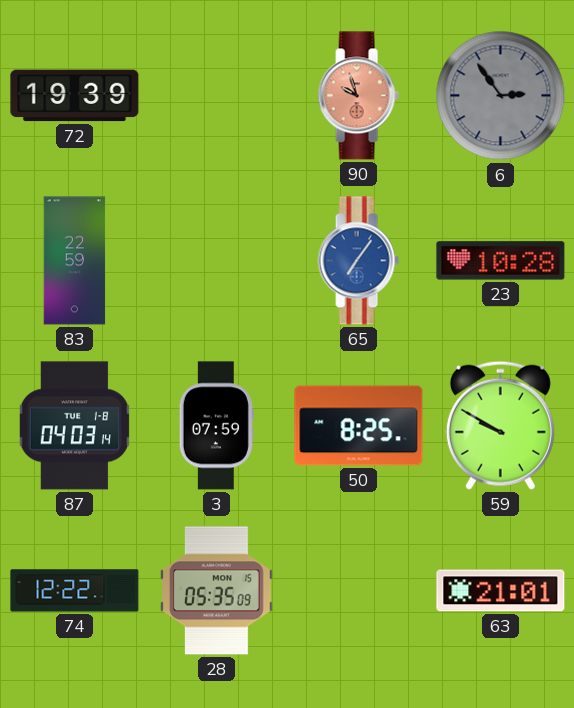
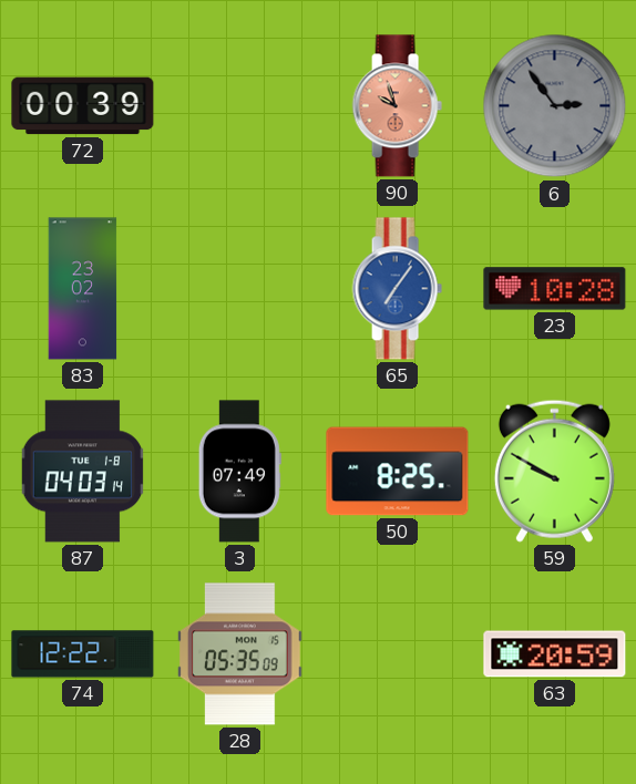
72: 19:39 -> 00:39 (83, 106)
83: 22:59 -> 23:02 (83, 289)
3: 07:59 -> 07:49 (239, 472)
63: 21:01 -> 20:59 (555, 654)
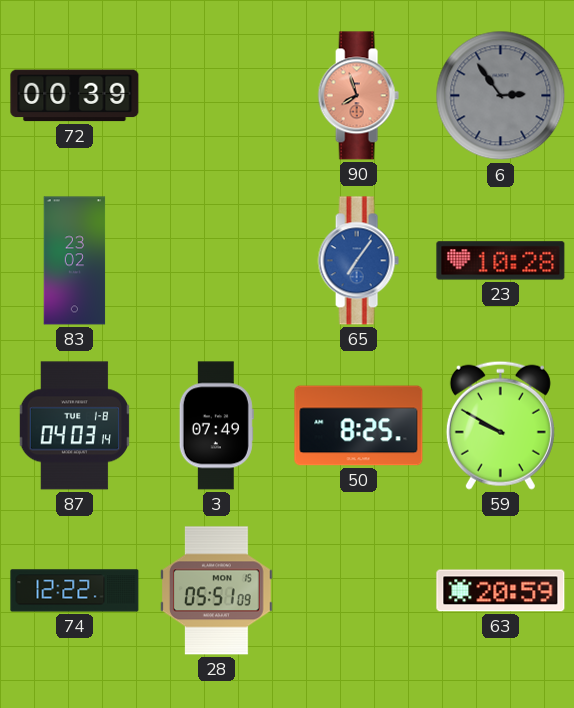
90: 9:57 -> 7:57 (358, 96)
28: 05:35 -> 05:51 (217, 591)
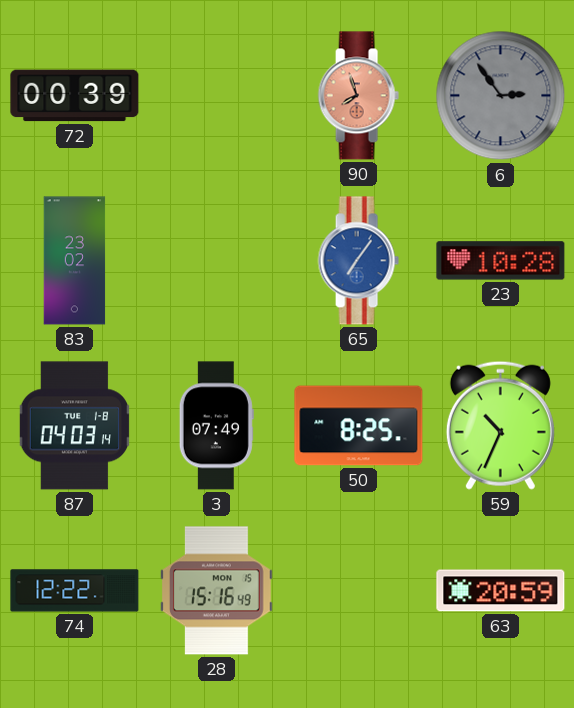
59: 9:50 -> 10:34 (500, 425)
28: 05:51 -> 15:16 (217, 591)
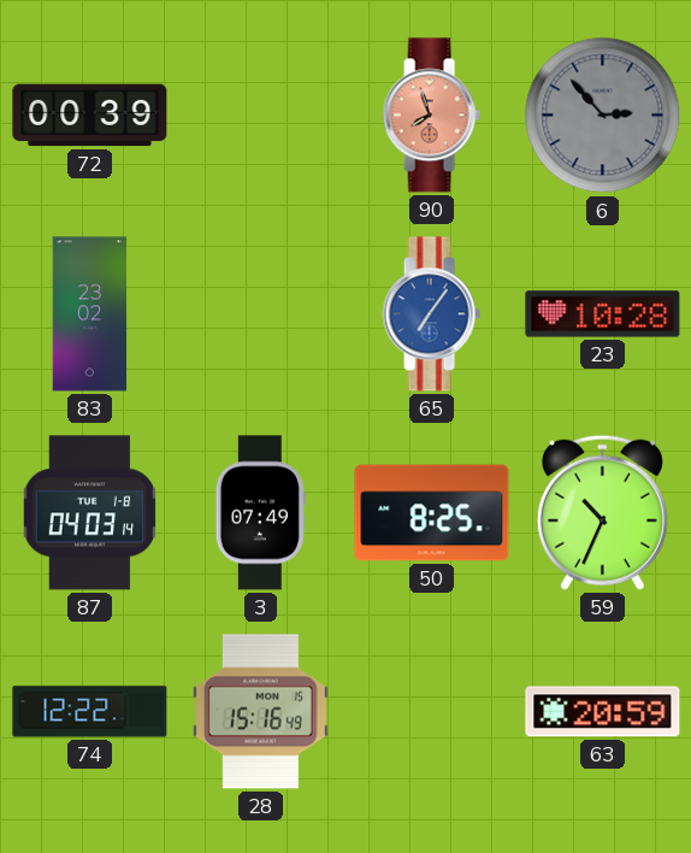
6: 2:54 -> 2:53 (603, 116)
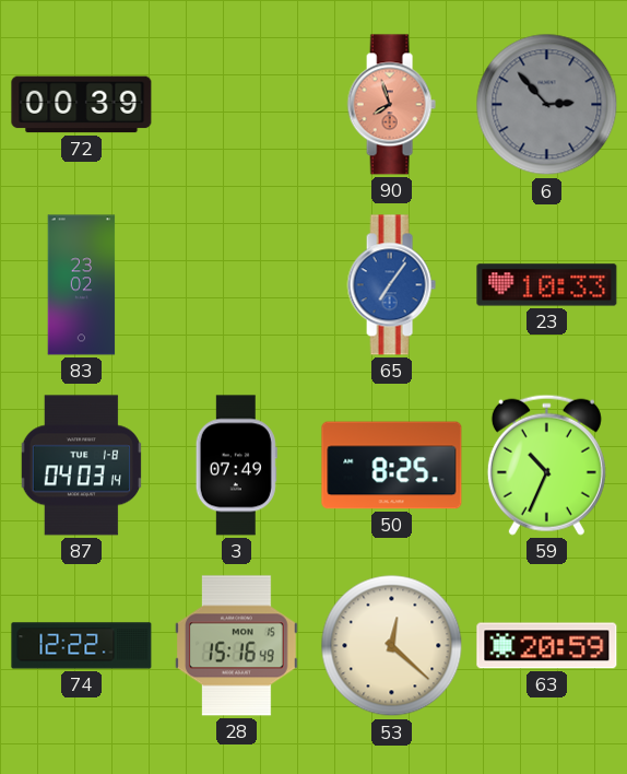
23: 10:28 -> 10:33 (547, 285)
53: none -> 12:22 (392, 646)
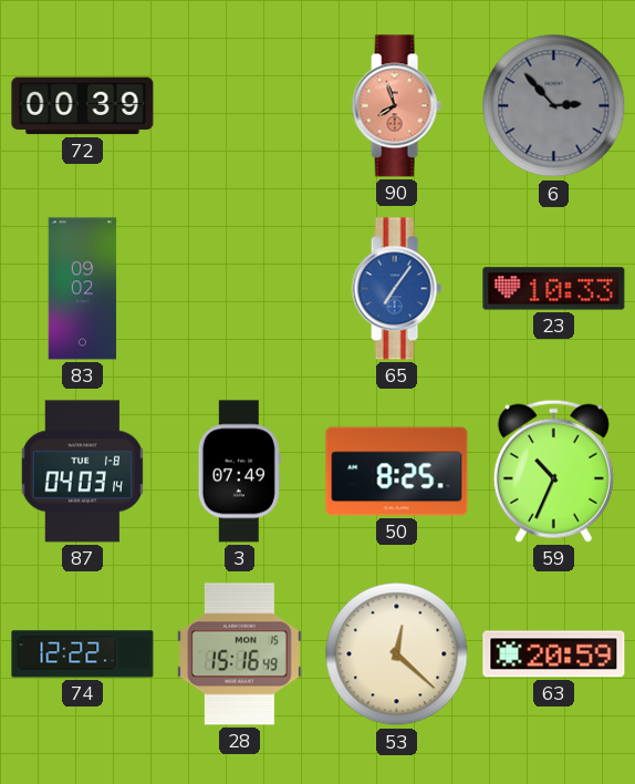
83: 23:02 -> 09:02 (83, 289)
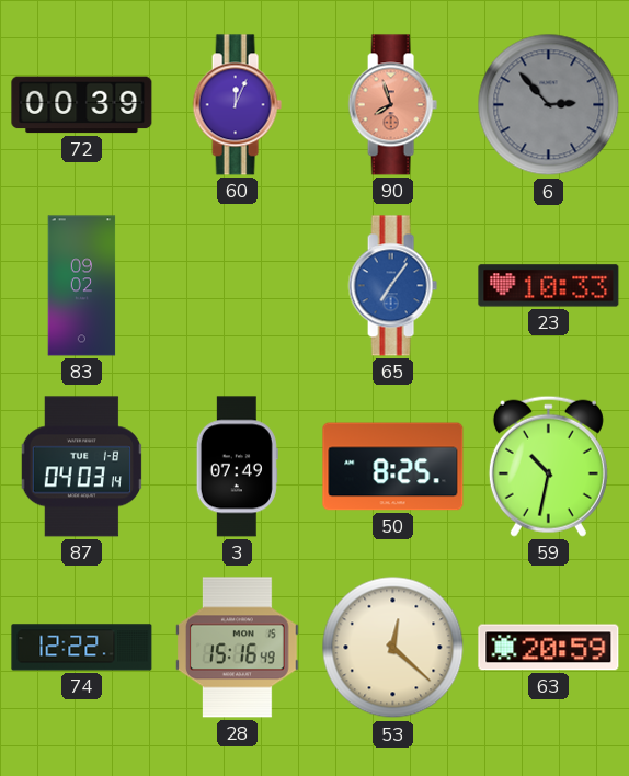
60: none -> 12:04 (237, 105)
59: 10:34 -> 10:32 (548, 466)
